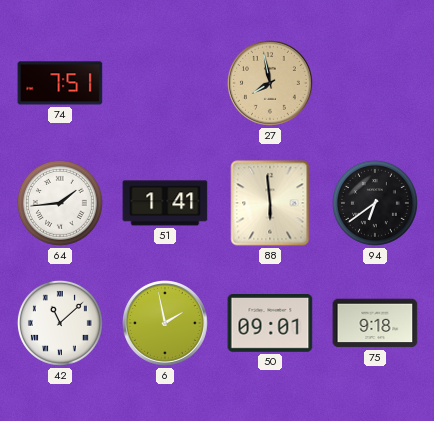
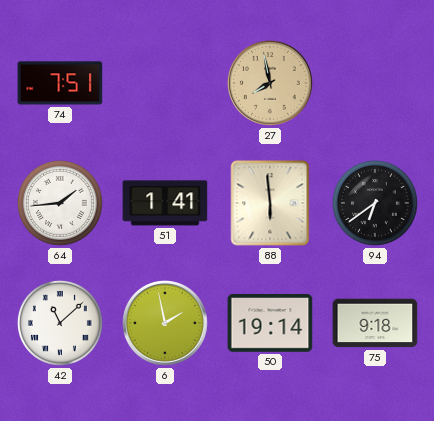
50: 09:01 -> 19:14 (270, 324)
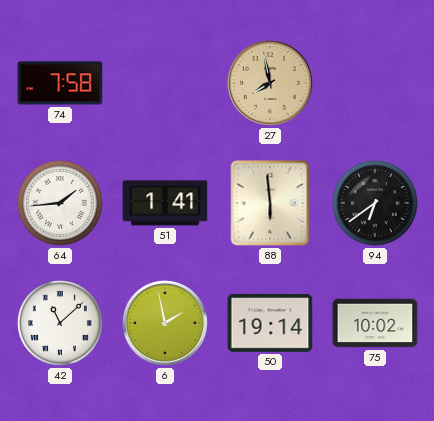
74: 7:51 -> 7:58 (60, 83)
75: 9:18 -> 10:02 (375, 323)
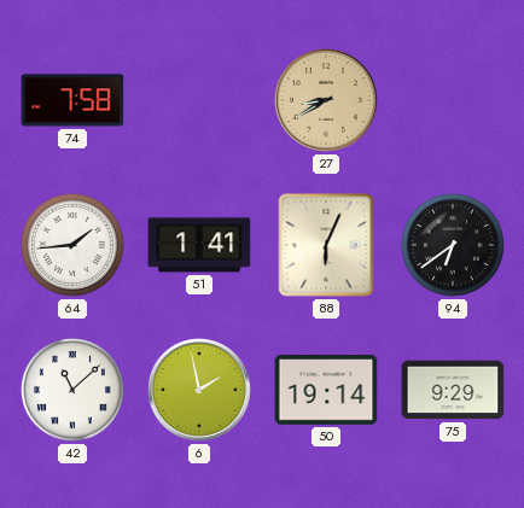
27: 7:58 -> 8:40 (327, 101)
88: 5:59 -> 6:04 (326, 245)
75: 10:02 -> 9:29 (453, 390)
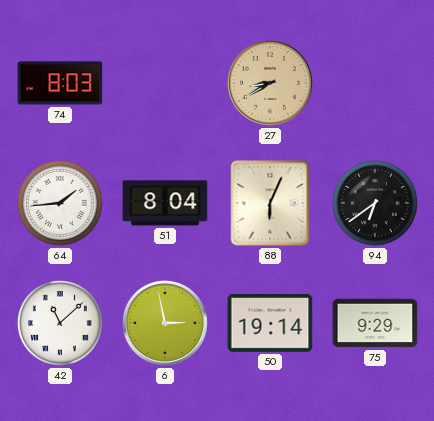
74: 7:58 -> 8:03 (60, 83)
51: 1:41 -> 8:04 (165, 203)
6: 1:58 -> 2:58 (166, 324)
